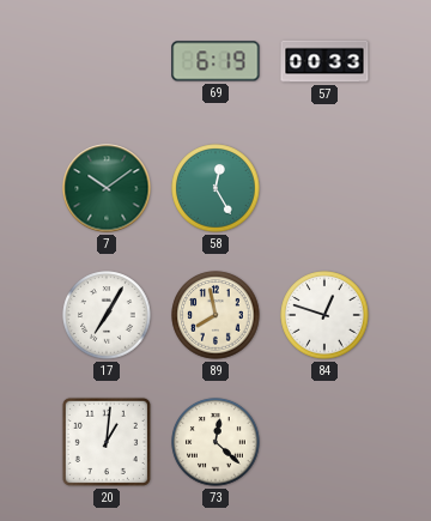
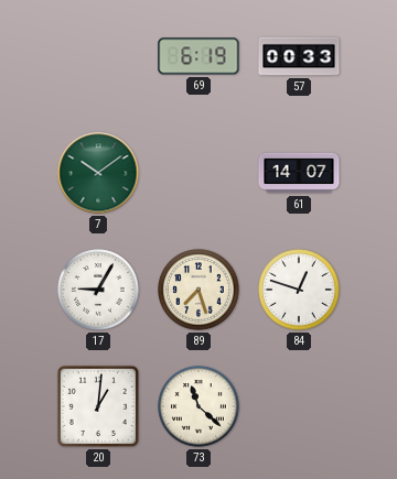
58: 12:25 -> none (215, 188)
61: none -> 14:07 (299, 173)
17: 7:05 -> 9:05 (98, 290)
89: 7:58 -> 7:27 (198, 290)
73: 12:22 -> 11:22 (198, 406)
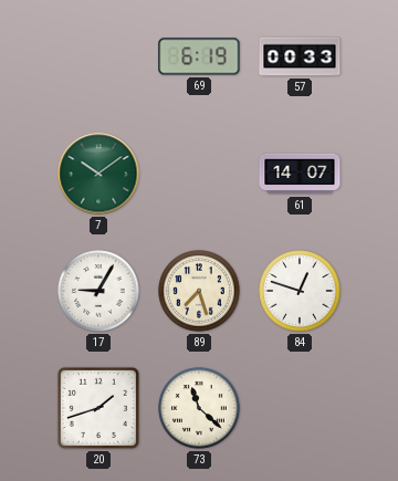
20: 1:01 -> 1:42 (98, 408)
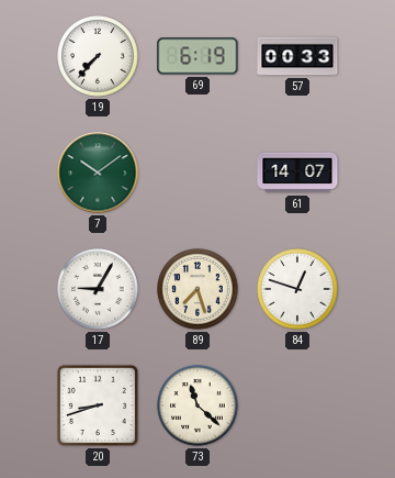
19: none -> 7:37 (98, 56)
20: 1:42 -> 8:42 (98, 405)
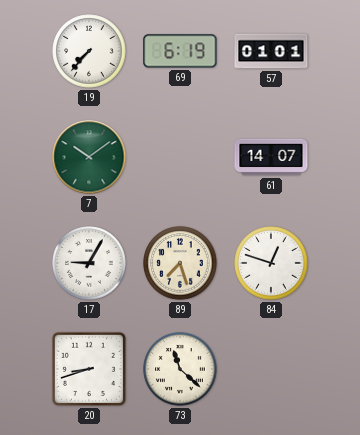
57: 00:33 -> 01:01 (271, 51)
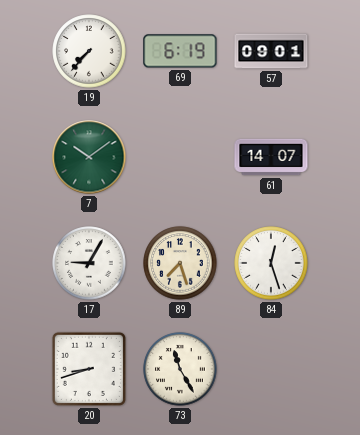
57: 01:01 -> 09:01 (271, 51)
84: 12:48 -> 12:27 (271, 263)
73: 11:22 -> 11:25 (180, 369)
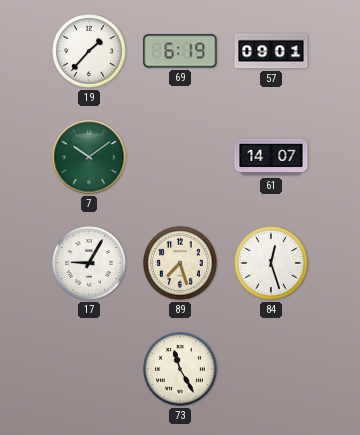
19: 7:37 -> 1:37 (89, 51)
20: 8:42 -> none (89, 369)
